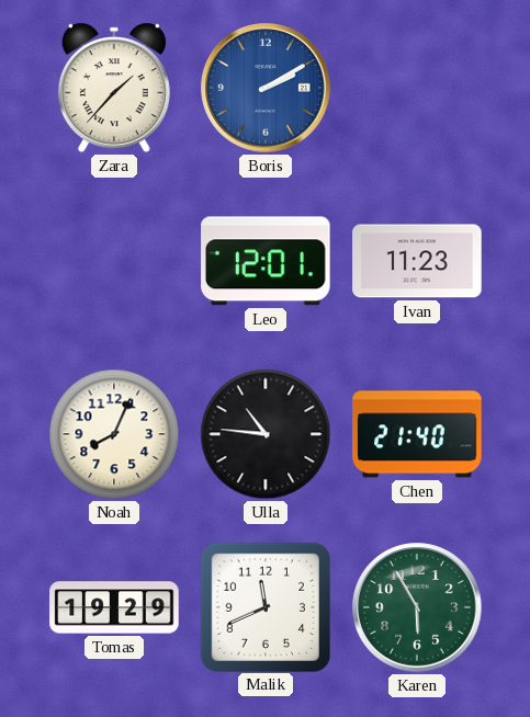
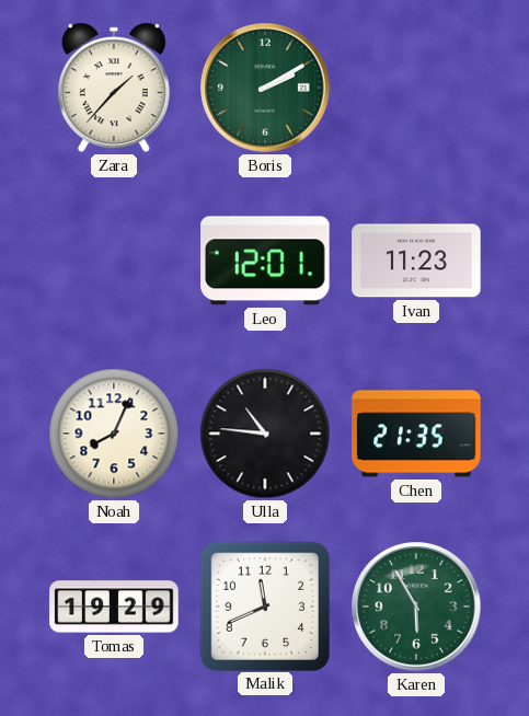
Boris dial: blue -> green (265, 88)
Chen: 21:40 -> 21:35 (416, 434)
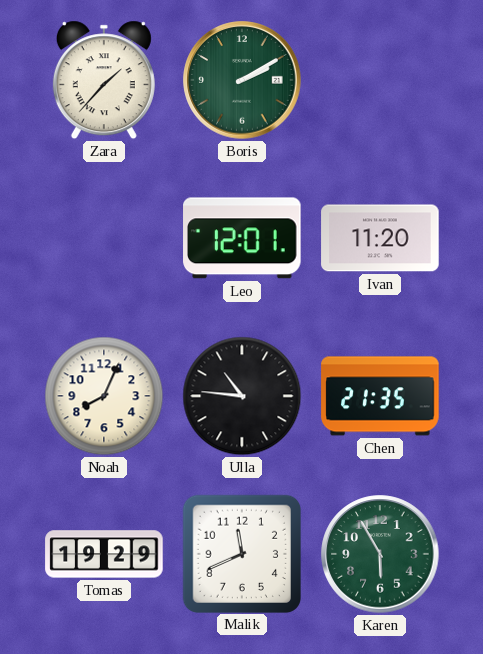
Ivan: 11:23 -> 11:20 (380, 238)
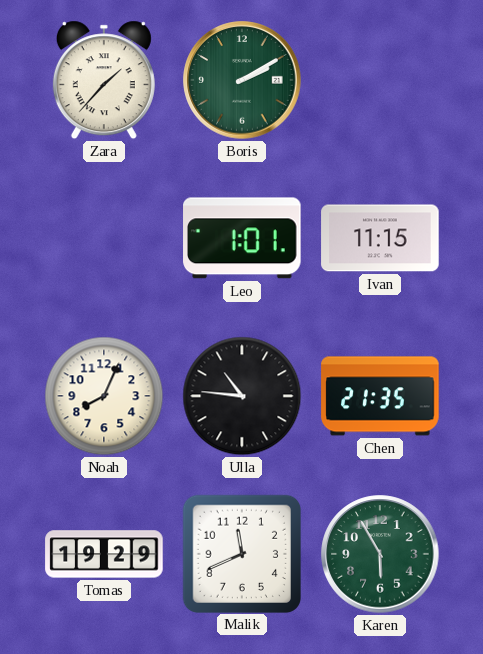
Leo: 12:01 -> 1:01 (242, 238)
Ivan: 11:20 -> 11:15 (380, 238)
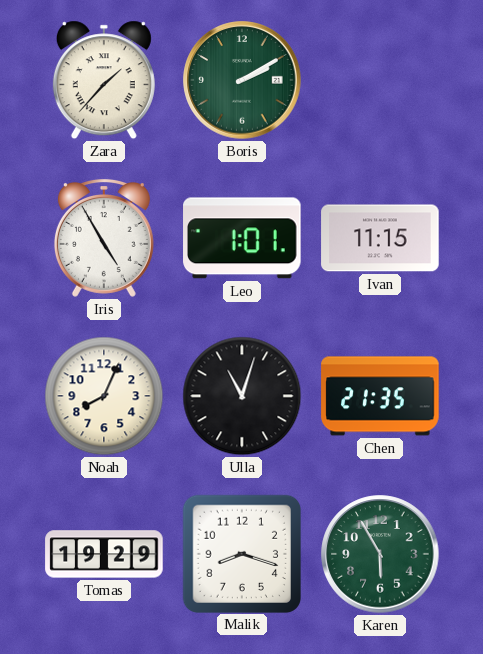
Iris: none -> 4:55 (104, 239)
Ulla: 10:46 -> 11:03 (242, 396)
Malik: 11:41 -> 8:18 (241, 553)
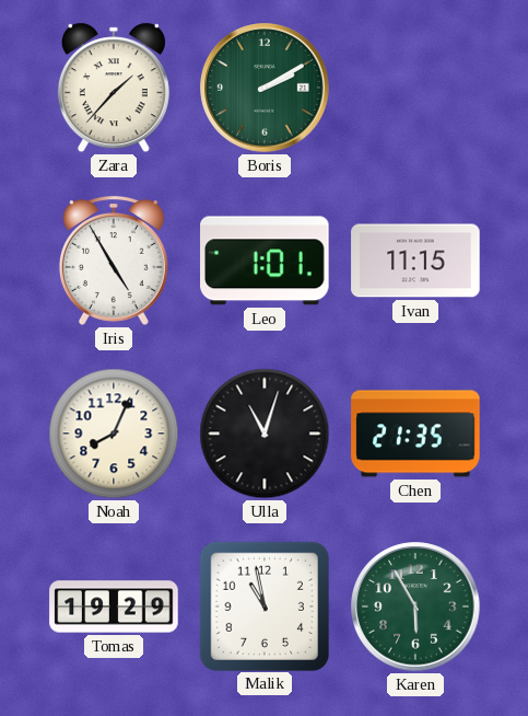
Malik: 8:18 -> 10:58 (263, 605)
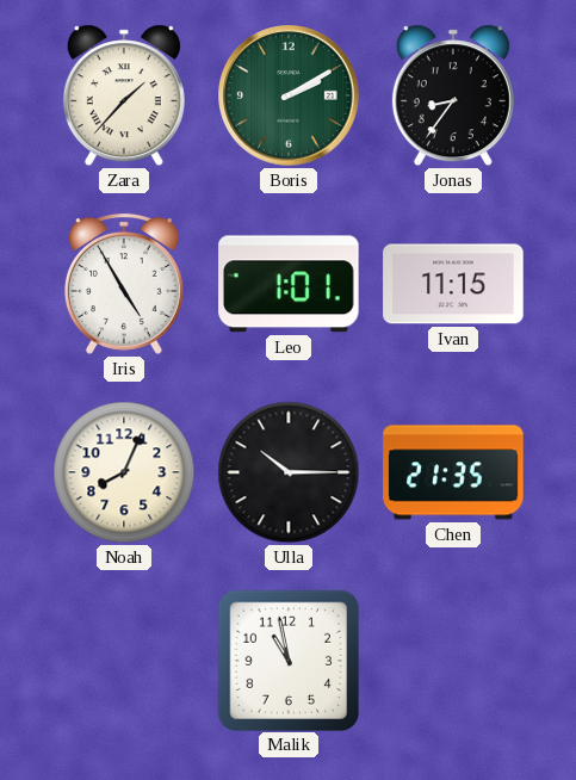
Jonas: none -> 8:36 (453, 95)
Ulla: 11:03 -> 10:15 (289, 472)
Tomas: 19:29 -> none (114, 607)
Karen: 5:55 -> none (415, 607)
